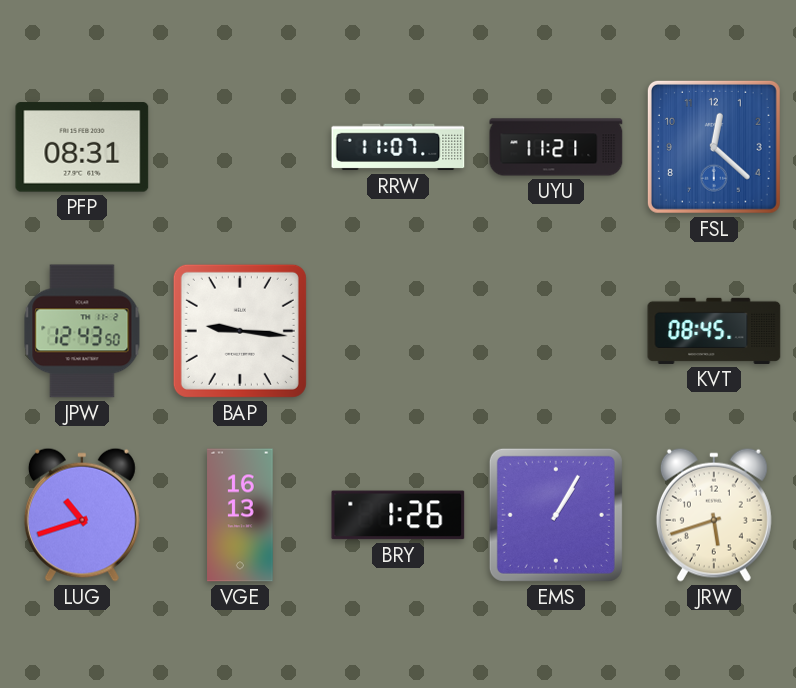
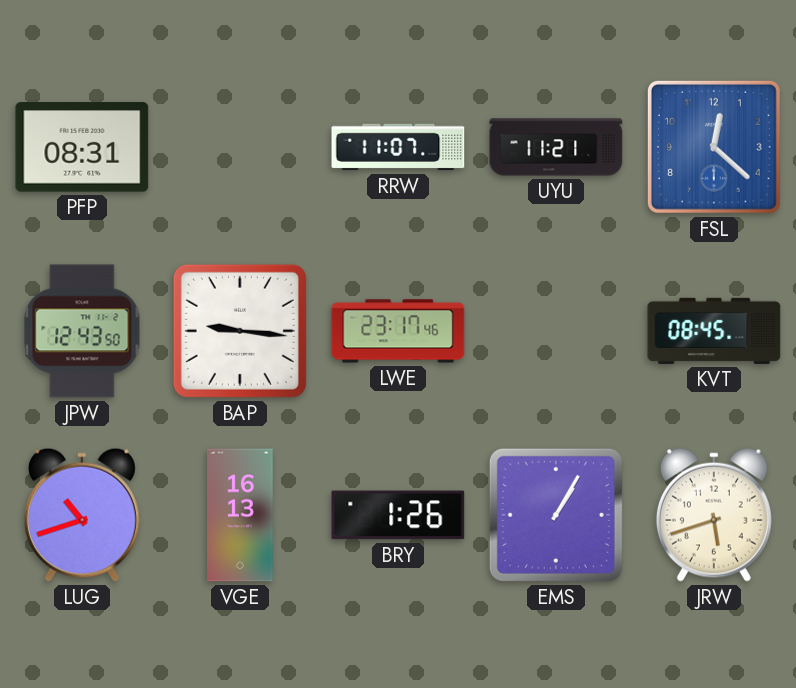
LWE: none -> 23:17 (398, 331)
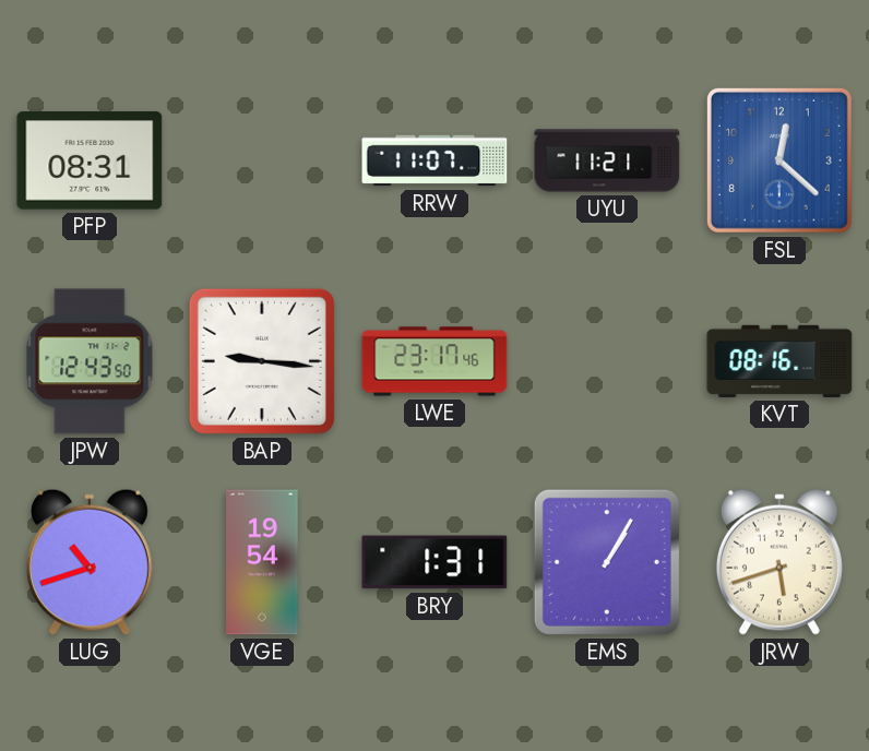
KVT: 08:45 -> 08:16 (779, 361)
VGE: 16:13 -> 19:54 (262, 562)
BRY: 1:26 -> 1:31 (434, 562)
